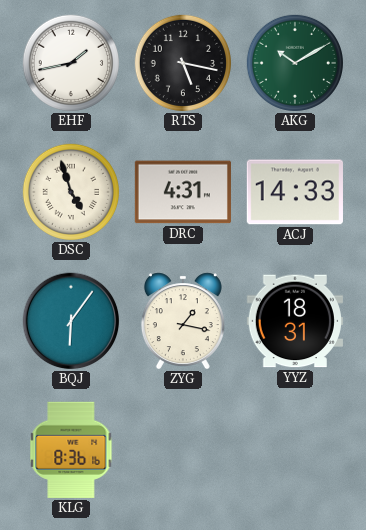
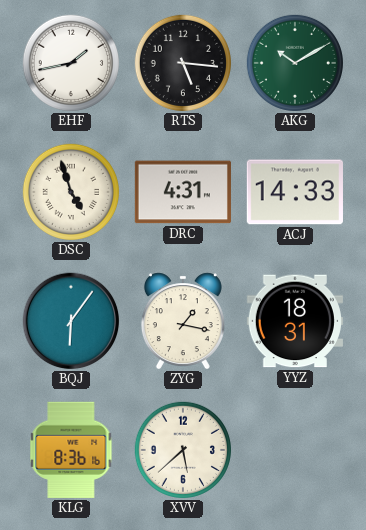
RTS: 5:17 -> 5:16 (183, 63)
XVV: none -> 5:38 (183, 450)
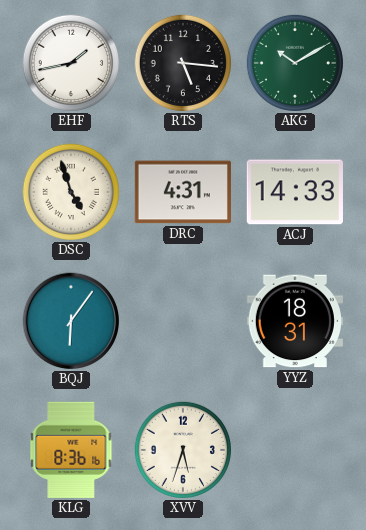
ZYG: 1:17 -> none (183, 321)
XVV: 5:38 -> 5:33 (183, 450)
